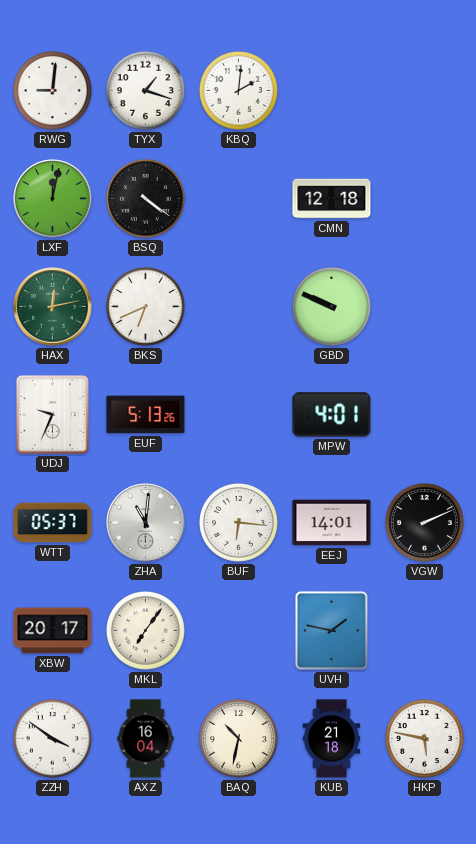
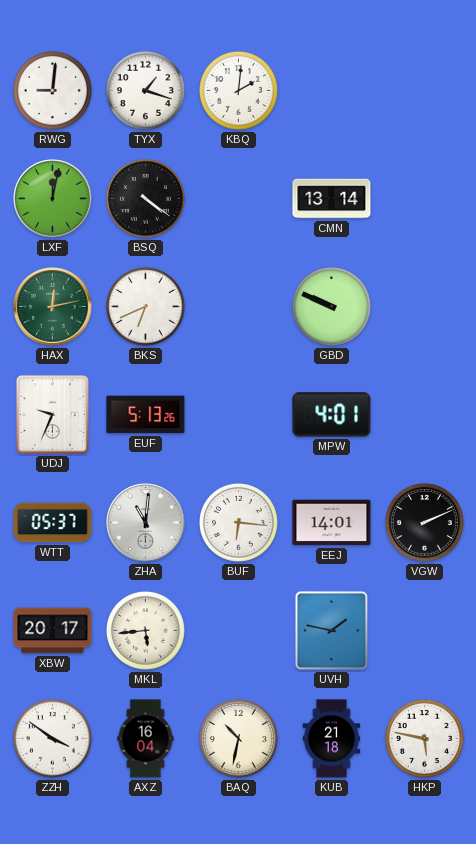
CMN: 12:18 -> 13:14 (332, 199)
MKL: 7:06 -> 5:44 (145, 630)
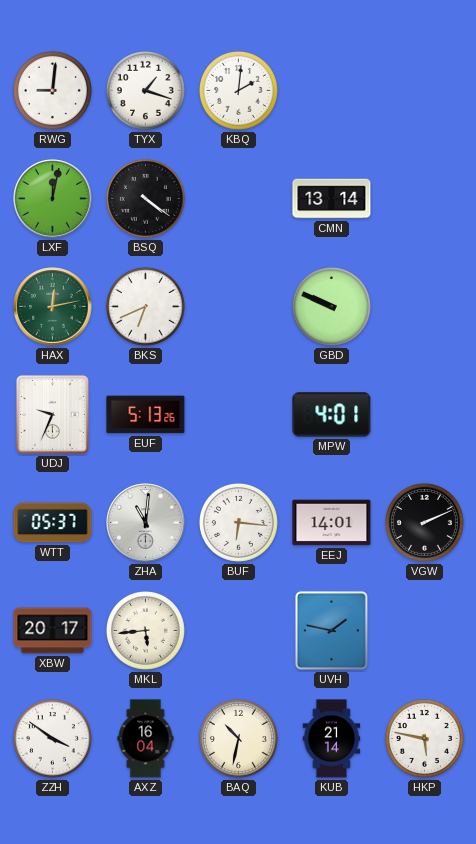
KUB: 21:18 -> 21:14 (332, 739)
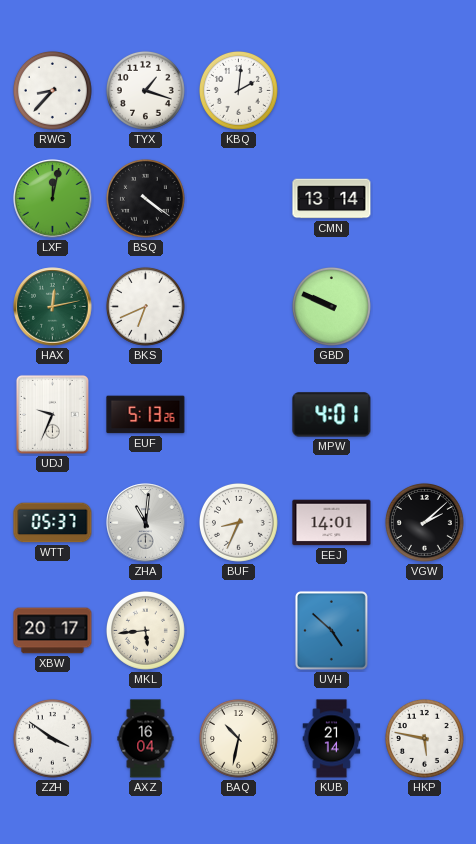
RWG: 9:01 -> 8:37 (52, 90)
BUF: 6:16 -> 8:34 (238, 522)
VGW: 2:11 -> 2:08 (424, 522)
UVH: 1:47 -> 4:52 (331, 630)
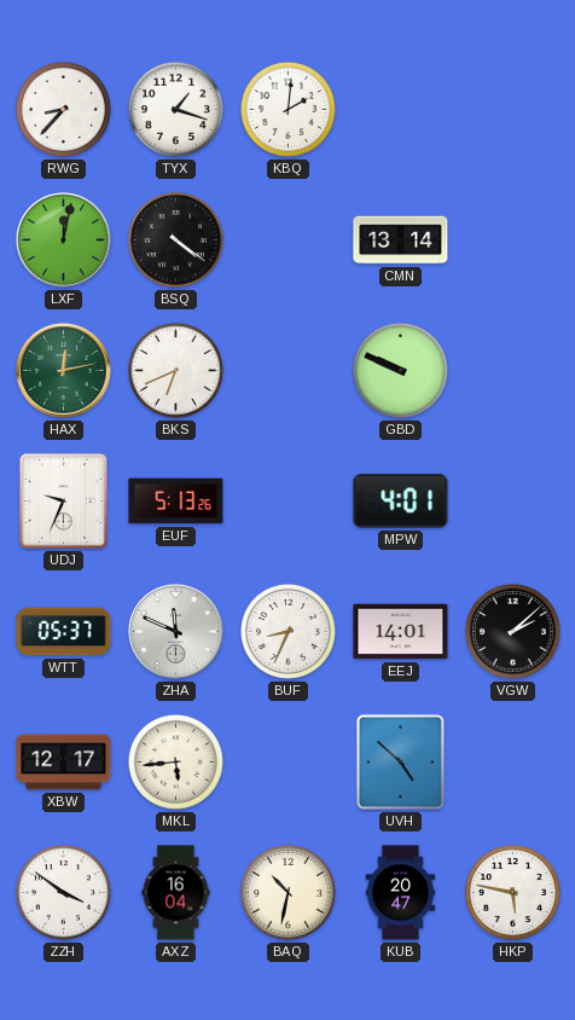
ZHA: 11:01 -> 11:49 (176, 632)
XBW: 20:17 -> 12:17 (64, 763)
KUB: 21:14 -> 20:47 (401, 893)
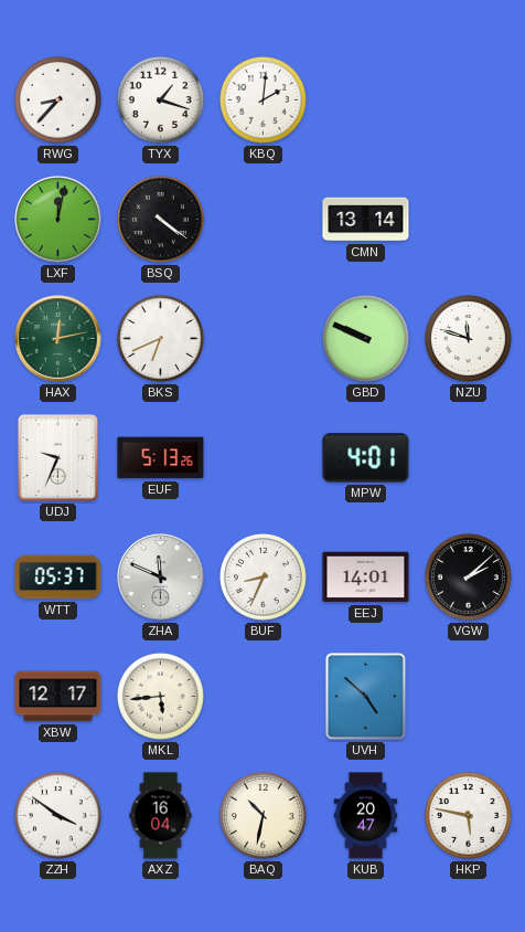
NZU: none -> 11:48 (468, 338)
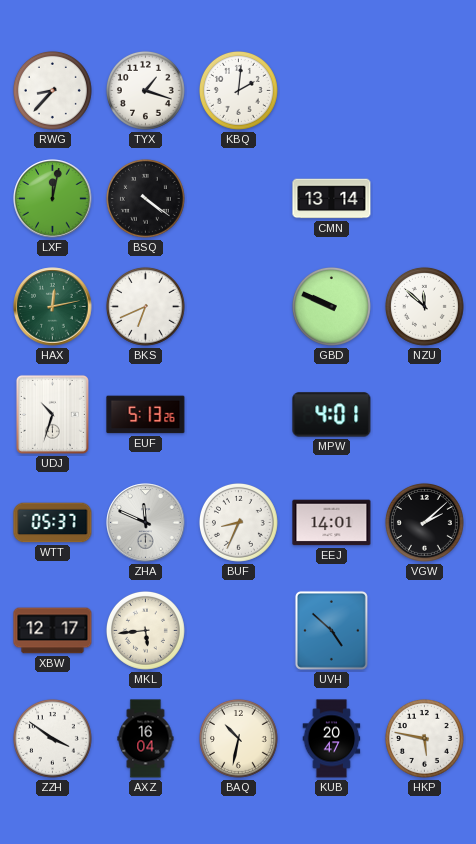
NZU: 11:48 -> 11:52 (424, 306)
UDJ: 9:34 -> 10:33 (52, 414)
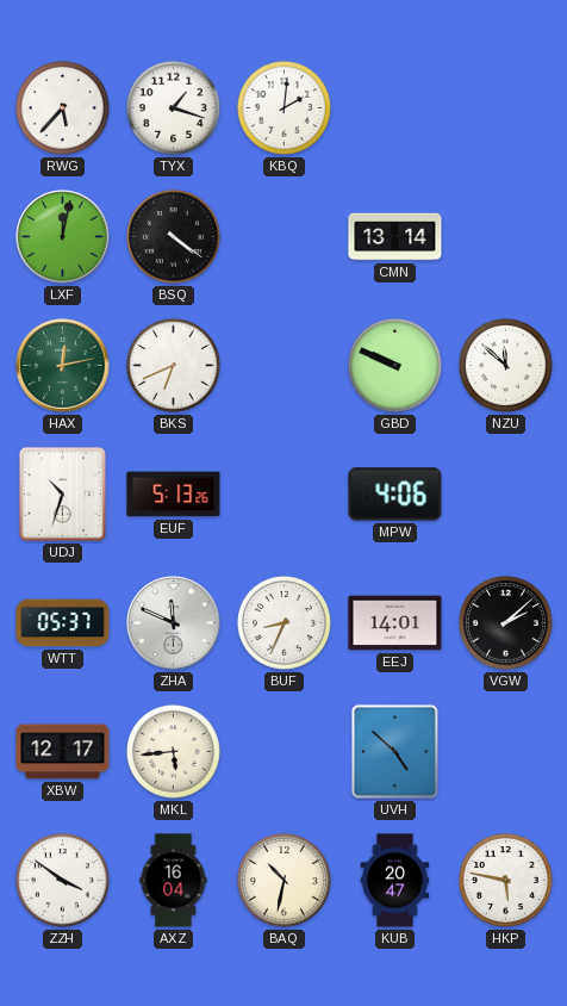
RWG: 8:37 -> 5:37 (62, 107)
MPW: 4:01 -> 4:06 (395, 495)
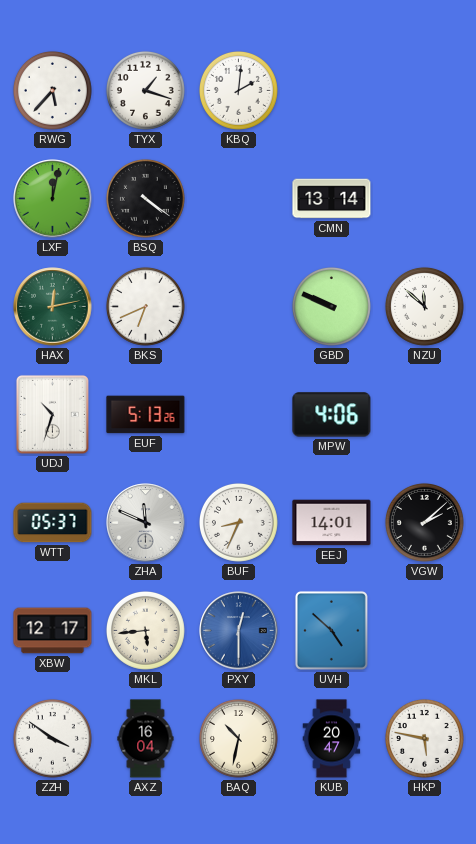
PXY: none -> 12:30 (239, 631)
